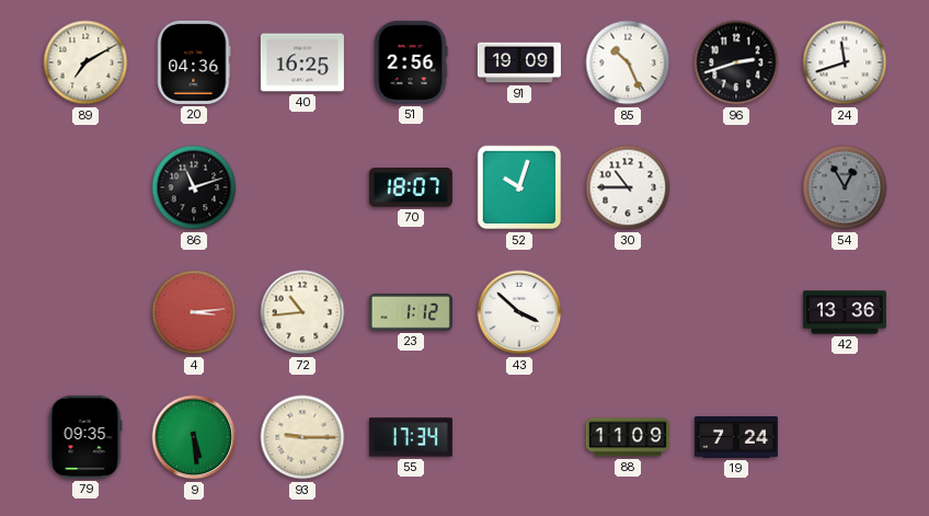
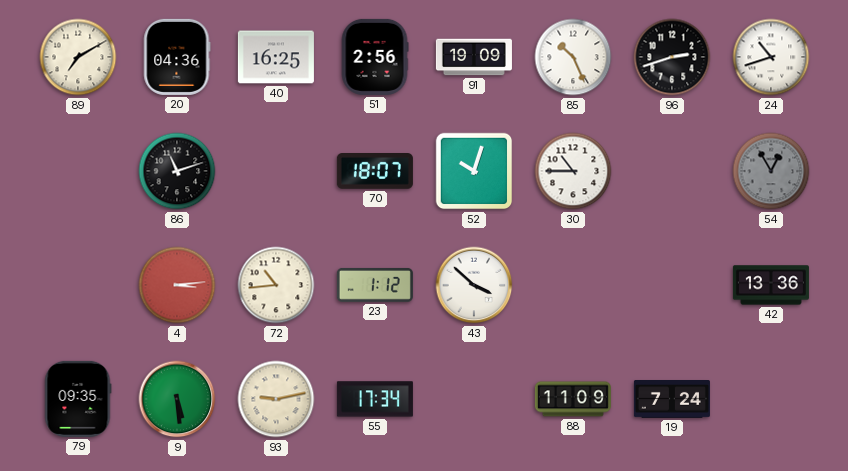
24: 11:42 -> 10:42 (771, 57)
93: 9:15 -> 9:13 (276, 399)
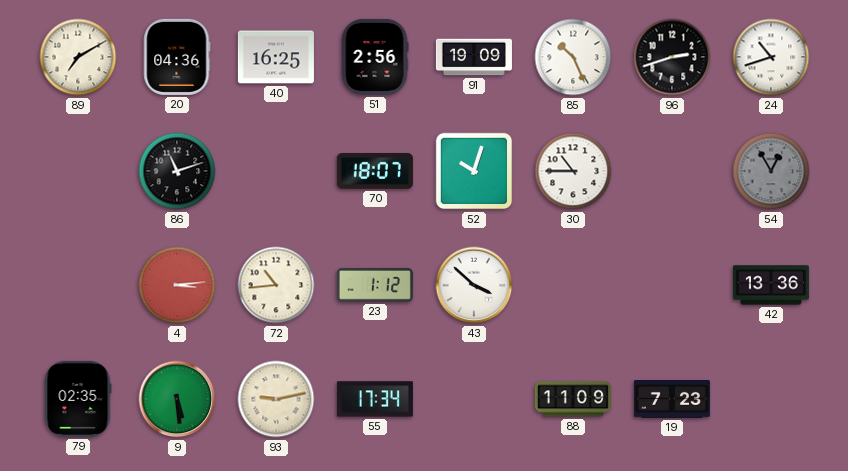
79: 09:35 -> 02:35 (78, 399)
19: 7:24 -> 7:23 (672, 400)
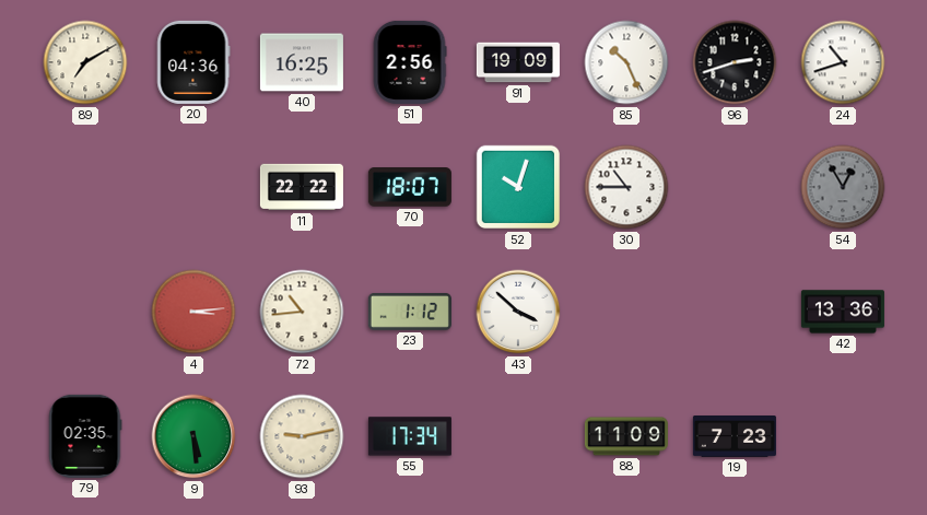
86: 11:12 -> none (177, 171)
11: none -> 22:22 (302, 187)
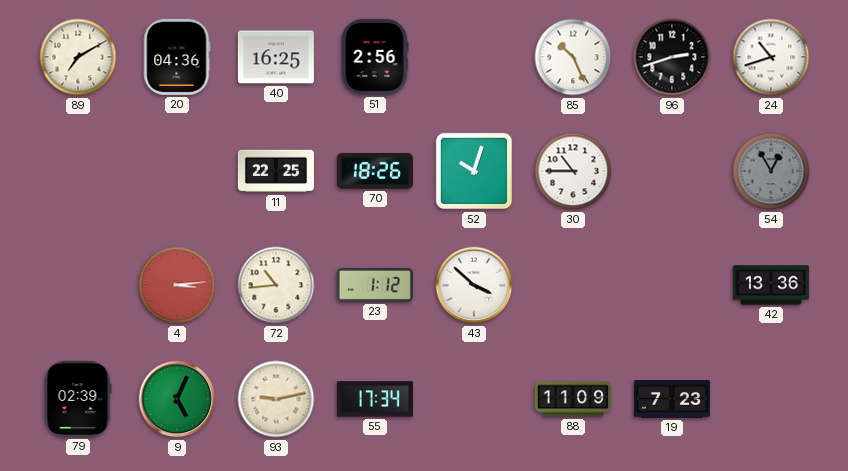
91: 19:09 -> none (518, 62)
11: 22:22 -> 22:25 (276, 171)
70: 18:07 -> 18:26 (375, 172)
79: 02:35 -> 02:39 (78, 399)
9: 5:29 -> 5:04 (177, 399)
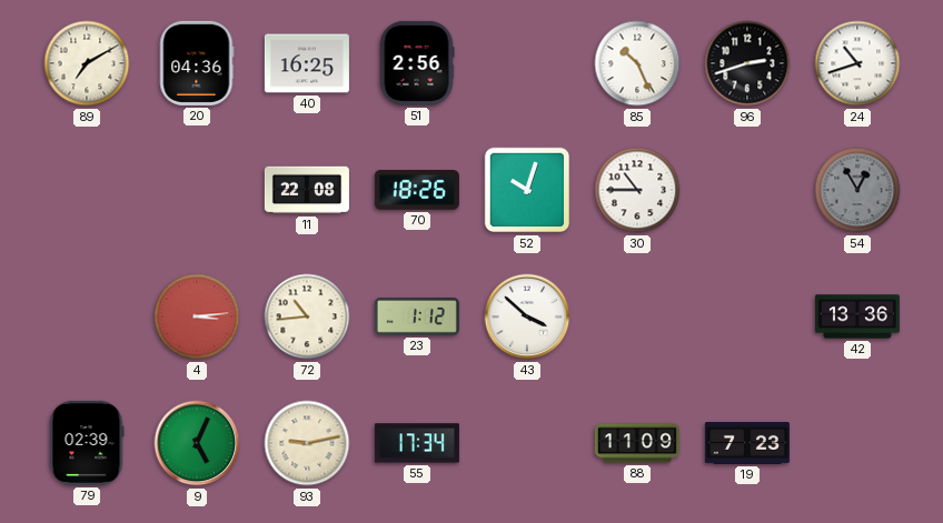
11: 22:25 -> 22:08 (307, 190)
